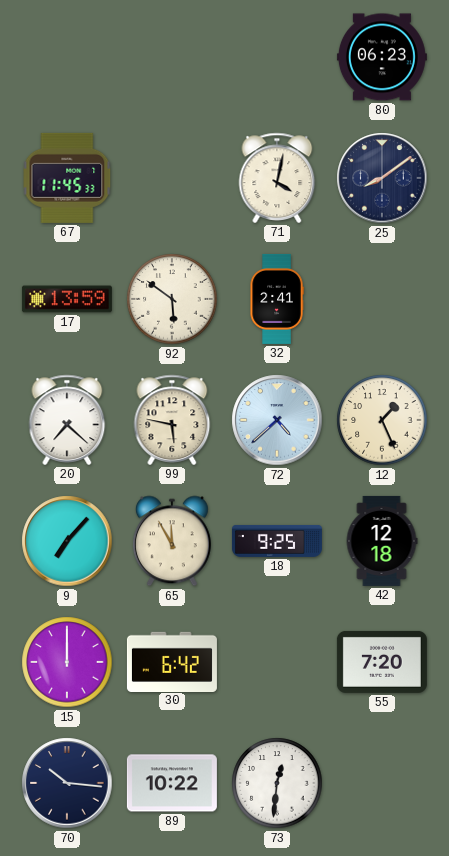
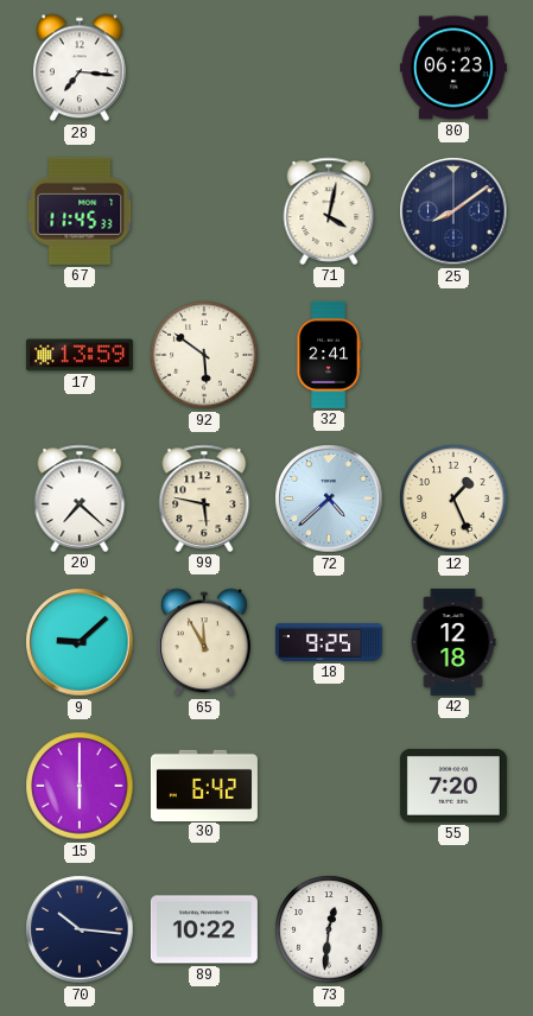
28: none -> 7:16 (80, 68)
9: 7:07 -> 9:08 (80, 642)
15: 12:00 -> 6:00 (80, 786)
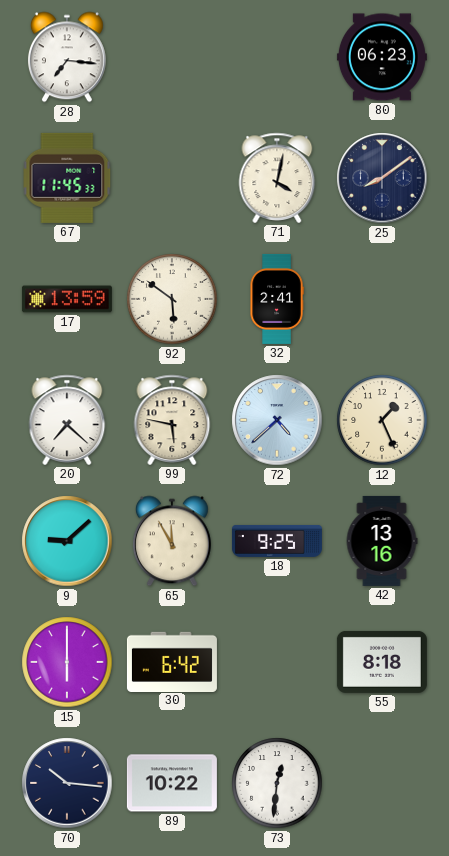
42: 12:18 -> 13:16 (382, 541)
55: 7:20 -> 8:18 (382, 662)
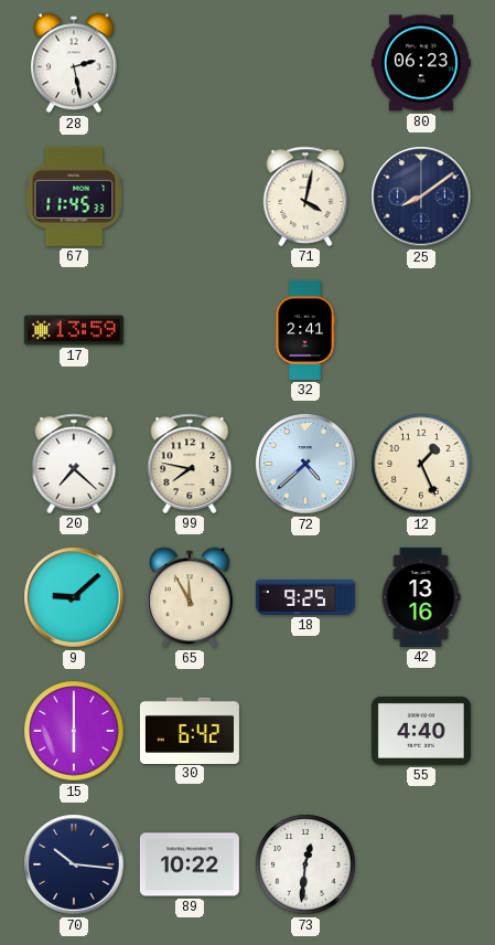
28: 7:16 -> 2:28 (74, 63)
92: 5:51 -> none (172, 299)
99: 5:47 -> 7:47 (190, 464)
55: 8:18 -> 4:40 (421, 731)
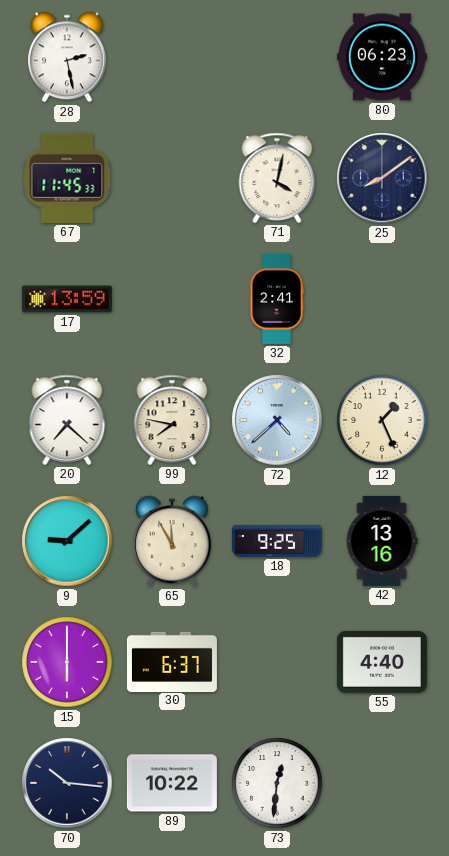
30: 6:42 -> 6:37 (172, 661)
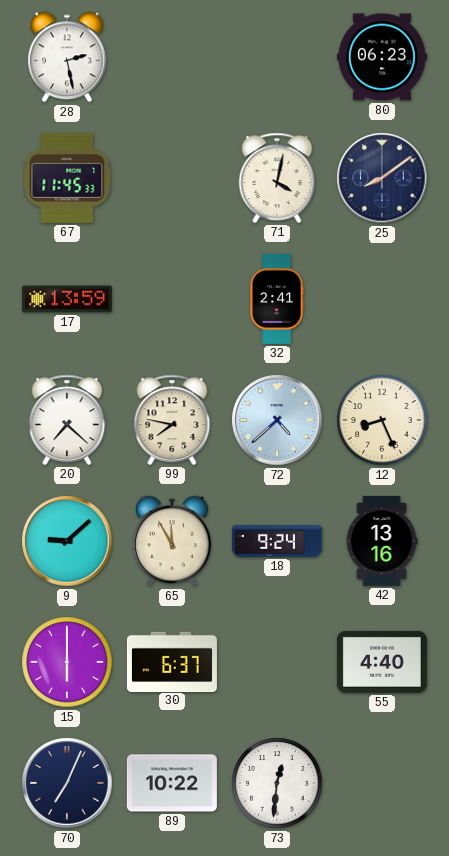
12: 1:26 -> 8:26 (382, 420)
18: 9:25 -> 9:24 (277, 541)
70: 10:16 -> 7:04 (67, 783)
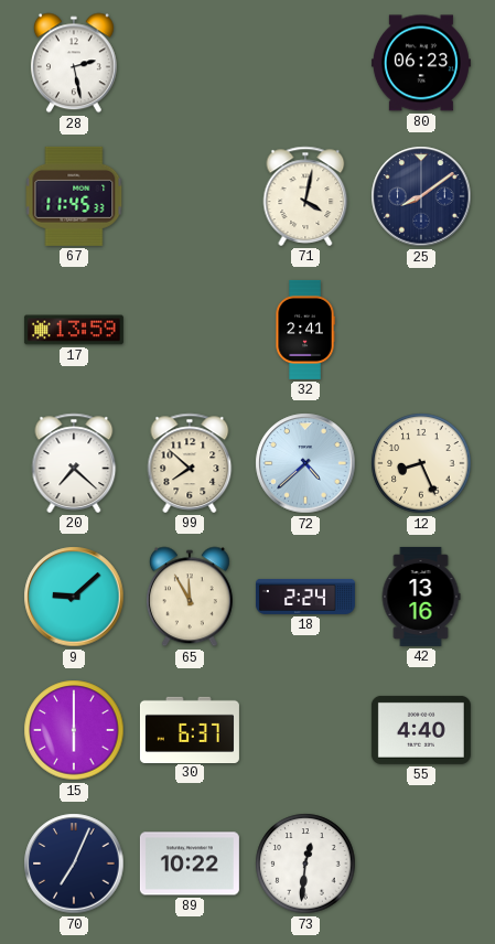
99: 7:47 -> 7:52 (190, 463)
18: 9:24 -> 2:24 (305, 597)
